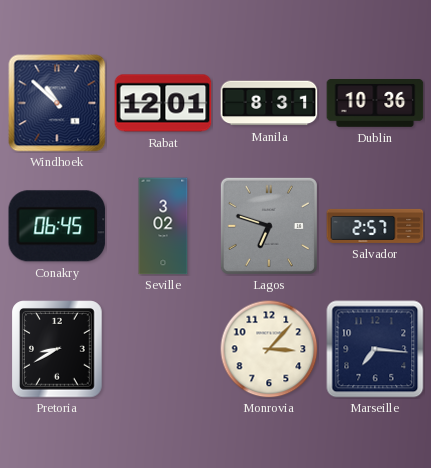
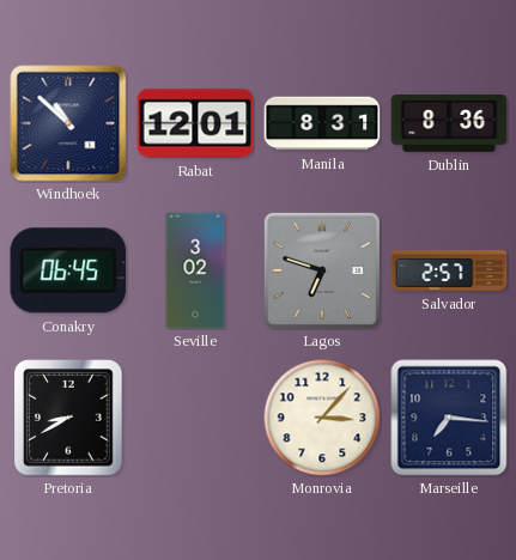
Dublin: 10:36 -> 8:36 (449, 124)
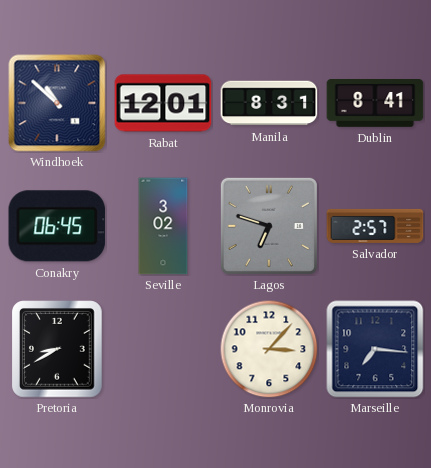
Dublin: 8:36 -> 8:41 (375, 104)
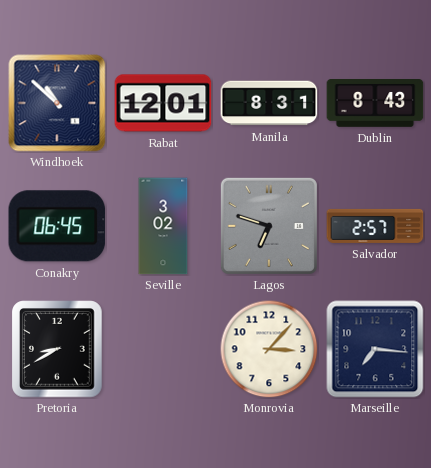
Dublin: 8:41 -> 8:43 (375, 104)
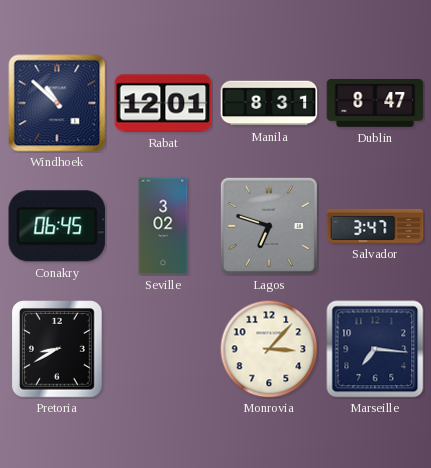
Dublin: 8:43 -> 8:47 (375, 104)
Salvador: 2:57 -> 3:47 (375, 226)
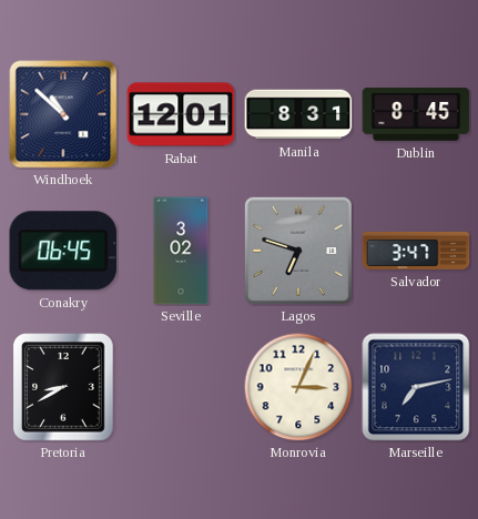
Dublin: 8:47 -> 8:45 (416, 115)
Monrovia: 3:07 -> 3:04 (298, 387)
Marseille: 7:16 -> 7:13 (416, 387)
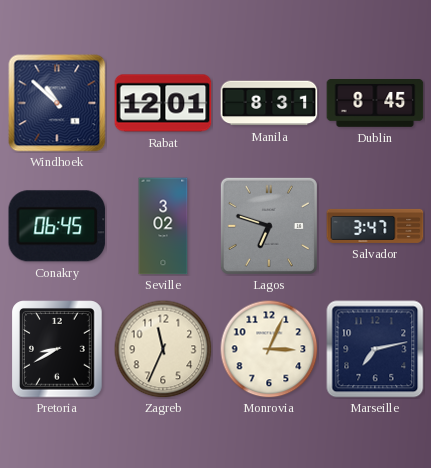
Zagreb: none -> 11:34 (163, 349)
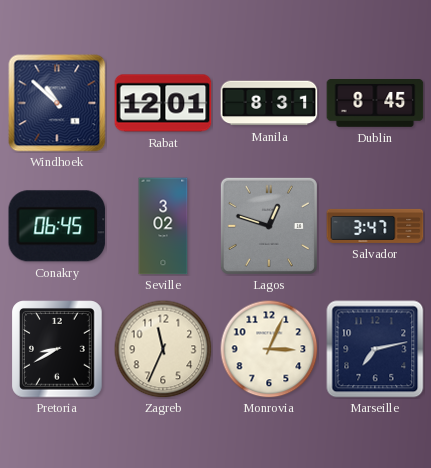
Lagos: 6:48 -> 12:48 (269, 226)
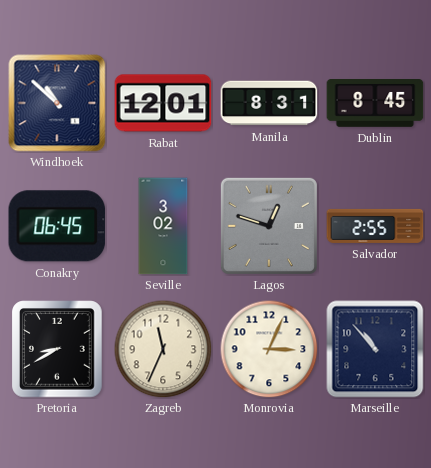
Salvador: 3:47 -> 2:55 (375, 226)
Marseille: 7:13 -> 10:53 (375, 349)
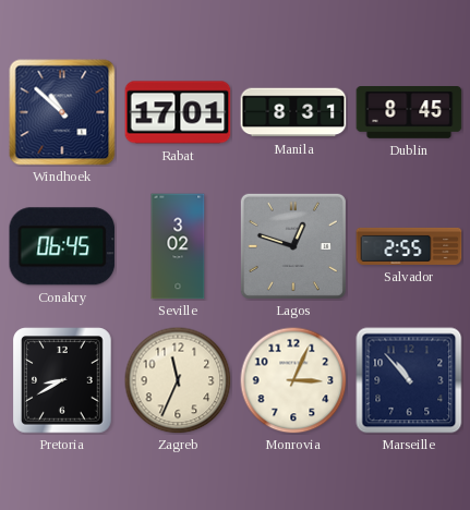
Rabat: 12:01 -> 17:01 (178, 112)
